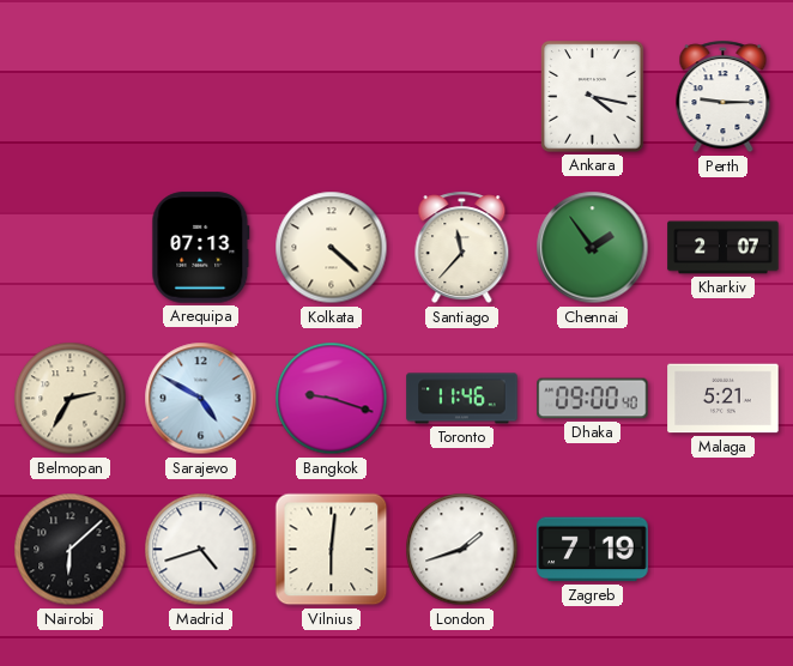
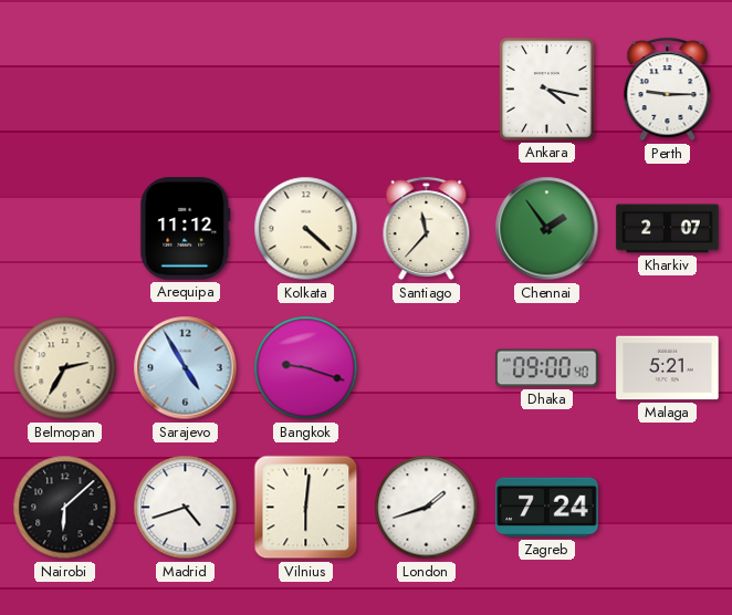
Arequipa: 07:13 -> 11:12 (186, 229)
Sarajevo: 4:50 -> 4:55 (186, 368)
Toronto: 11:46 -> none (462, 399)
Zagreb: 7:19 -> 7:24 (547, 508)
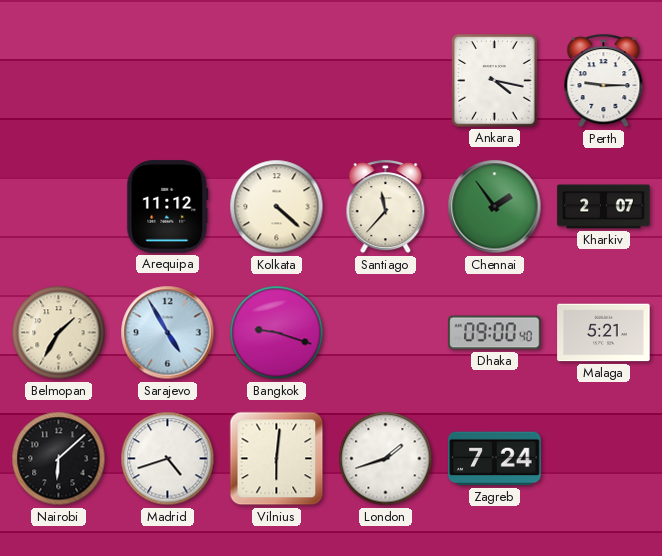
Belmopan: 2:35 -> 1:35 (59, 333)
